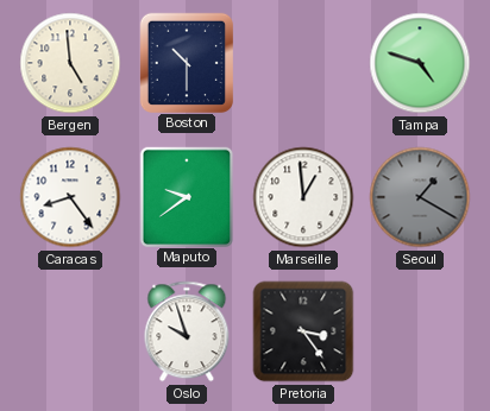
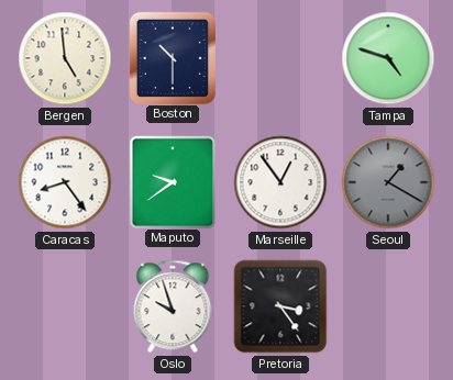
Marseille: 12:59 -> 12:54 (280, 182)
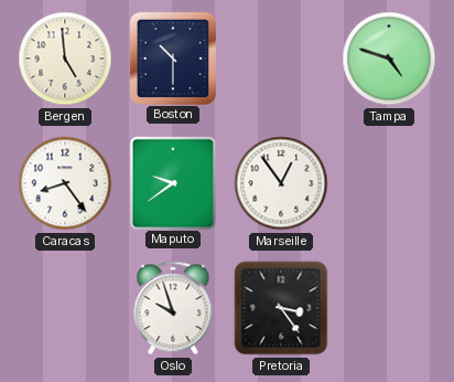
Seoul: 1:20 -> none (388, 182)
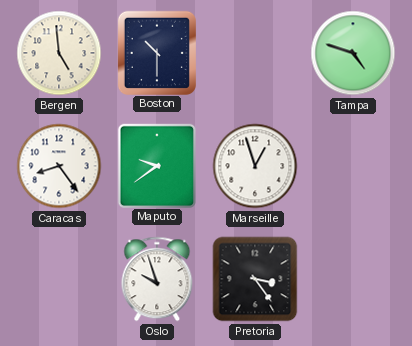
Marseille: 12:54 -> 12:57 (255, 166)
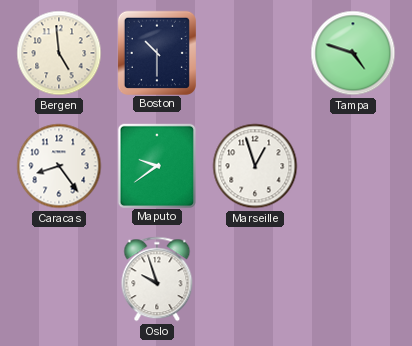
Pretoria: 3:24 -> none (255, 279)
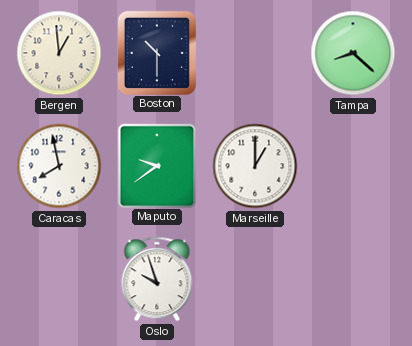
Bergen: 4:59 -> 12:59 (59, 53)
Tampa: 4:48 -> 8:22 (353, 53)
Caracas: 8:24 -> 7:58 (59, 166)
Marseille: 12:57 -> 1:00 (255, 166)
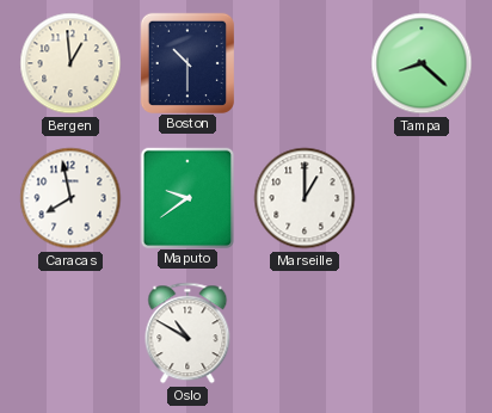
Oslo: 9:57 -> 10:50 (187, 333)
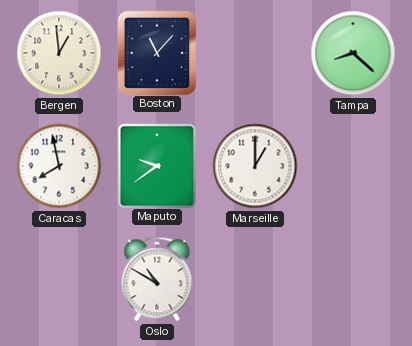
Boston: 10:30 -> 11:07 (156, 52)
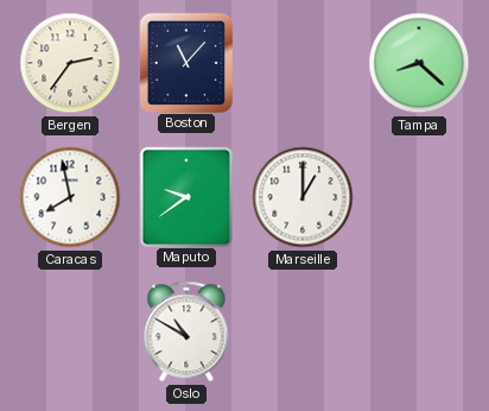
Bergen: 12:59 -> 2:36 (70, 63)
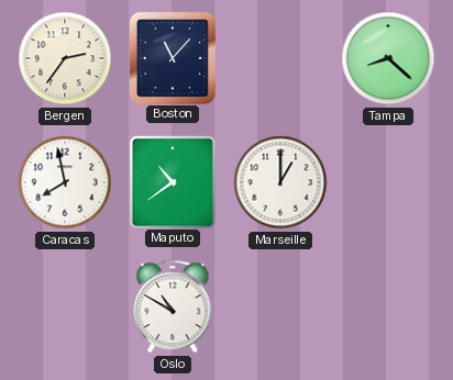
Maputo: 9:39 -> 10:39 (172, 181)
